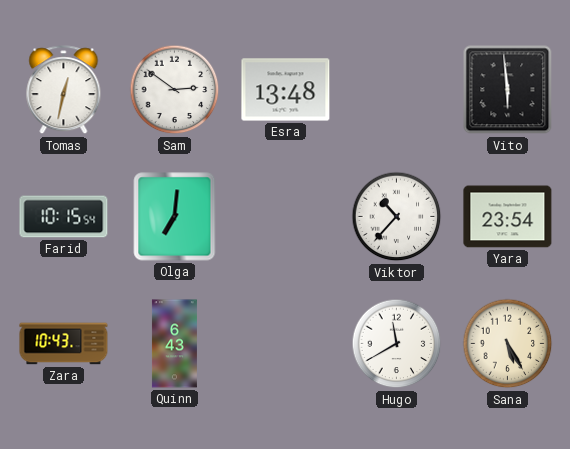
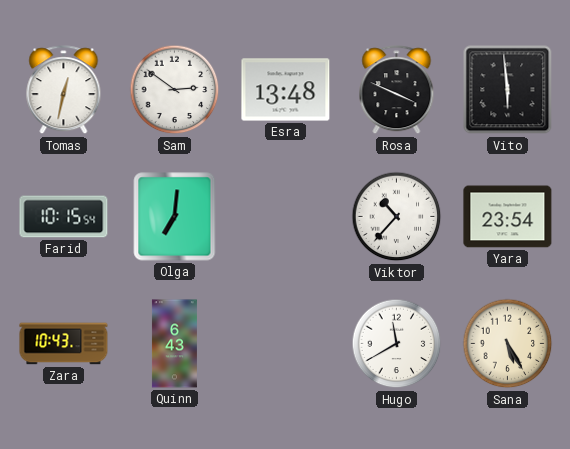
Rosa: none -> 3:49 (397, 90)
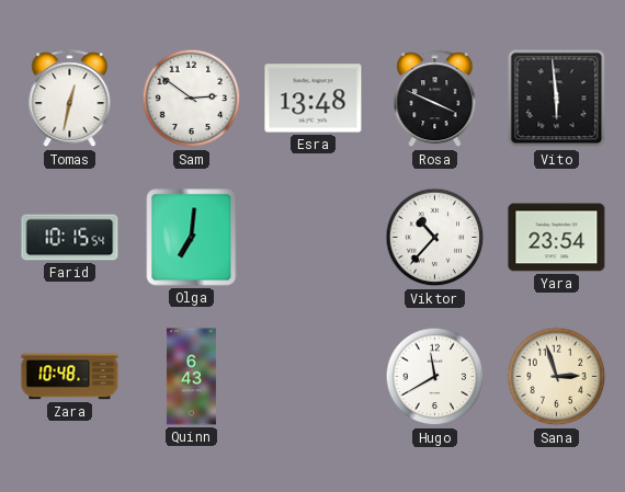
Zara: 10:43 -> 10:48 (70, 377)
Sana: 5:25 -> 2:57 (557, 377)
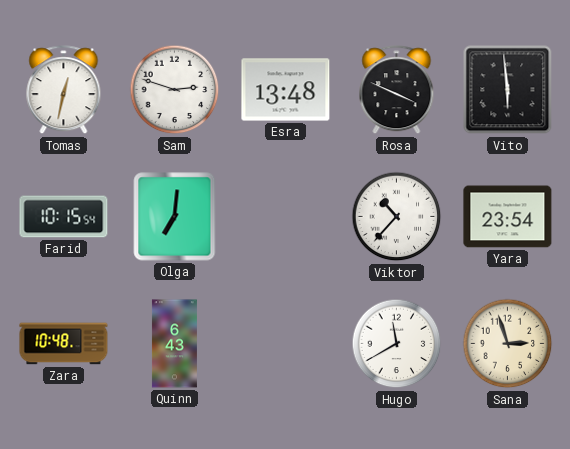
Sam: 2:51 -> 2:48 (175, 90)
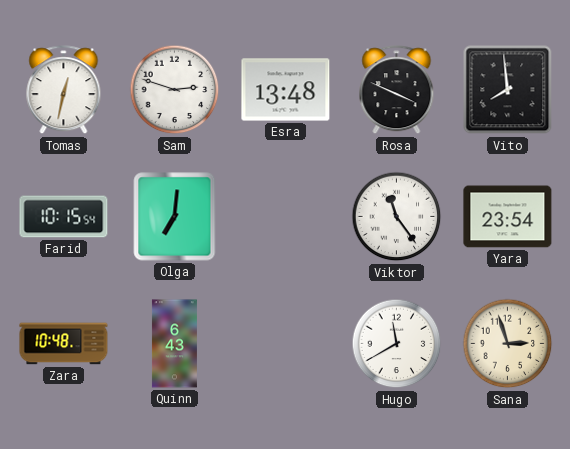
Vito: 5:59 -> 7:59 (508, 90)
Viktor: 10:37 -> 11:24 (397, 217)
